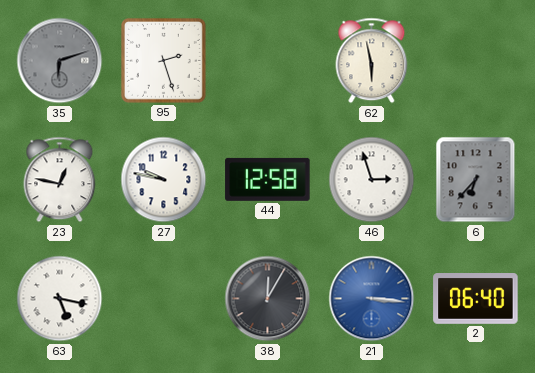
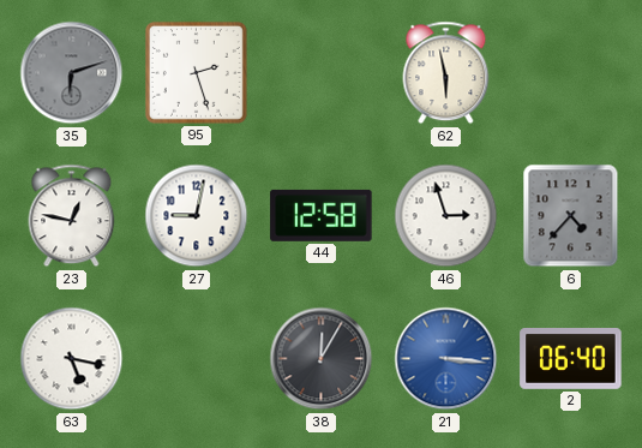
27: 9:47 -> 9:02 (197, 216)
6: 6:37 -> 4:37 (571, 216)
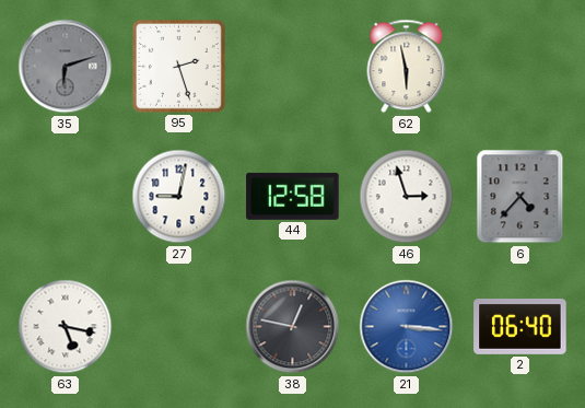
23: 12:47 -> none (72, 216)
38: 12:05 -> 12:47 (293, 327)
